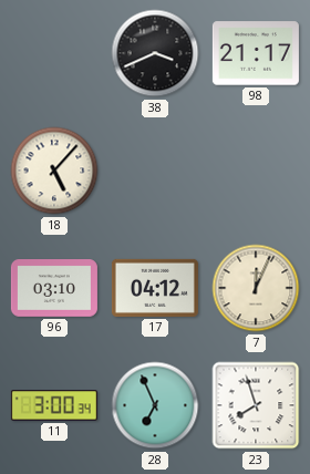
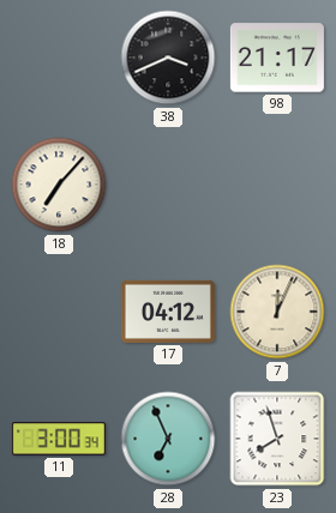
18: 5:07 -> 7:07 (59, 185)
96: 03:10 -> none (54, 289)
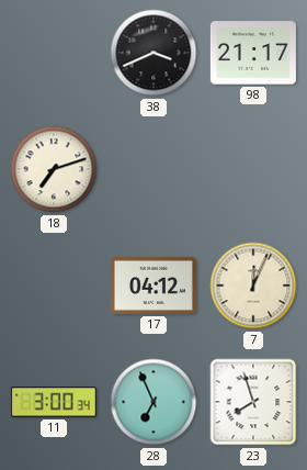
18: 7:07 -> 7:12 (54, 169)
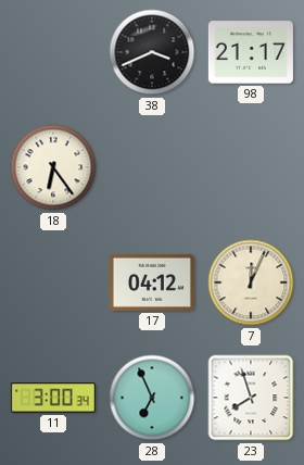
18: 7:12 -> 6:24 (53, 167)
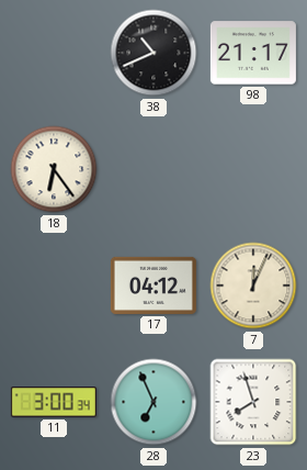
38: 3:41 -> 10:41 (153, 53)
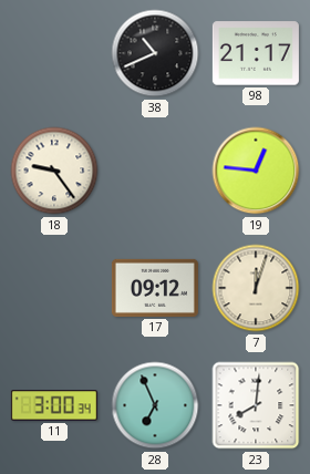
18: 6:24 -> 9:24 (54, 171)
19: none -> 12:46 (256, 171)
17: 04:12 -> 09:12 (155, 288)
7: 12:04 -> 12:03 (256, 288)
23: 7:57 -> 8:01 (256, 405)
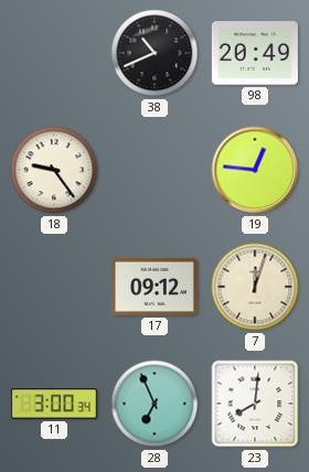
98: 21:17 -> 20:49 (255, 53)
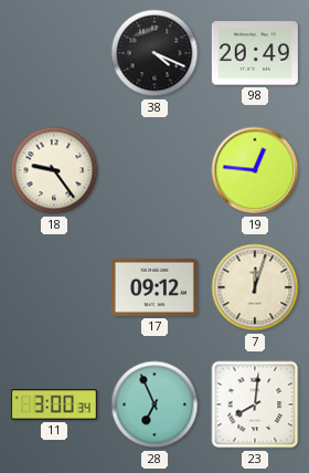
38: 10:41 -> 4:19 (154, 53)
